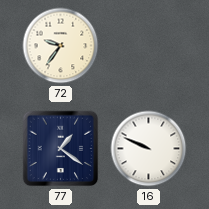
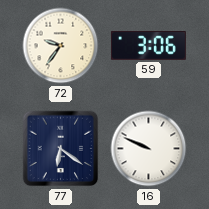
59: none -> 3:06 (148, 46)
77: 1:21 -> 6:21 (61, 149)
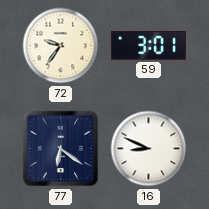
59: 3:06 -> 3:01 (148, 46)
16: 9:49 -> 8:49 (149, 149)
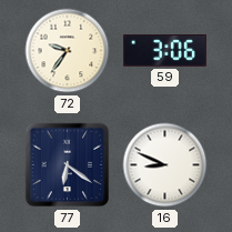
59: 3:01 -> 3:06 (164, 51)
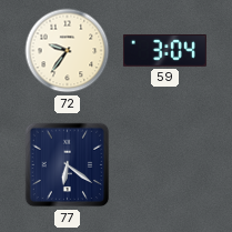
59: 3:06 -> 3:04 (164, 51)
16: 8:49 -> none (165, 165)
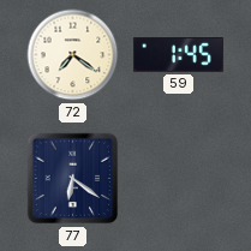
72: 9:36 -> 7:21 (73, 55)
59: 3:04 -> 1:45 (178, 55)
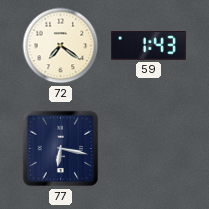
59: 1:45 -> 1:43 (148, 46)
77: 6:21 -> 6:17 (61, 149)
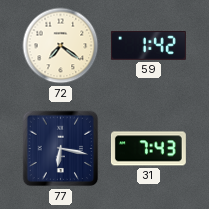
59: 1:43 -> 1:42 (148, 46)
31: none -> 7:43 (148, 149)
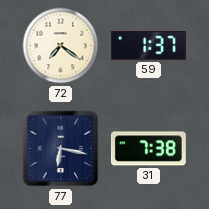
59: 1:42 -> 1:37 (148, 46)
31: 7:43 -> 7:38 (148, 149)
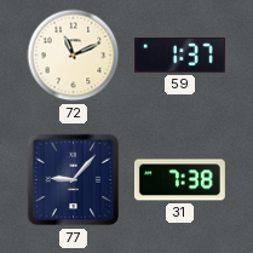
72: 7:21 -> 11:11 (74, 56)
77: 6:17 -> 9:07 (74, 180)
